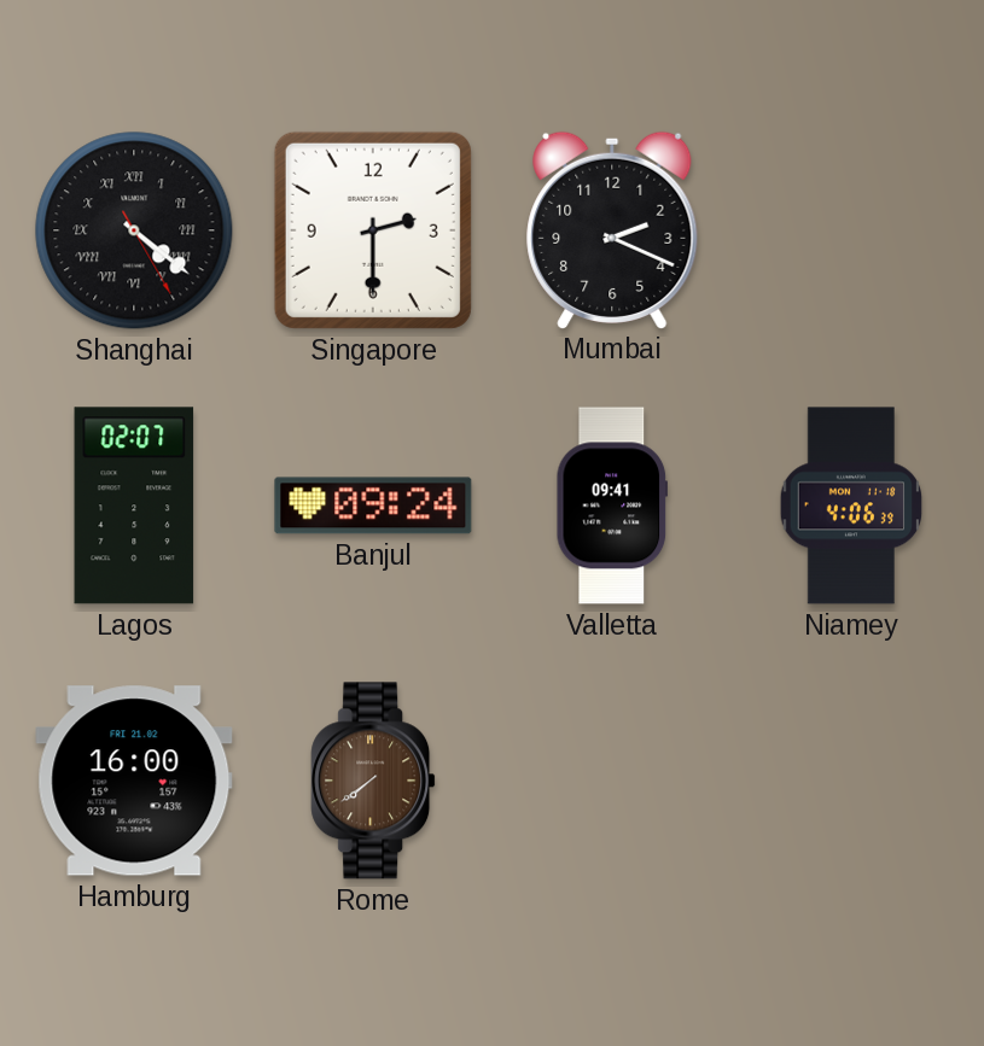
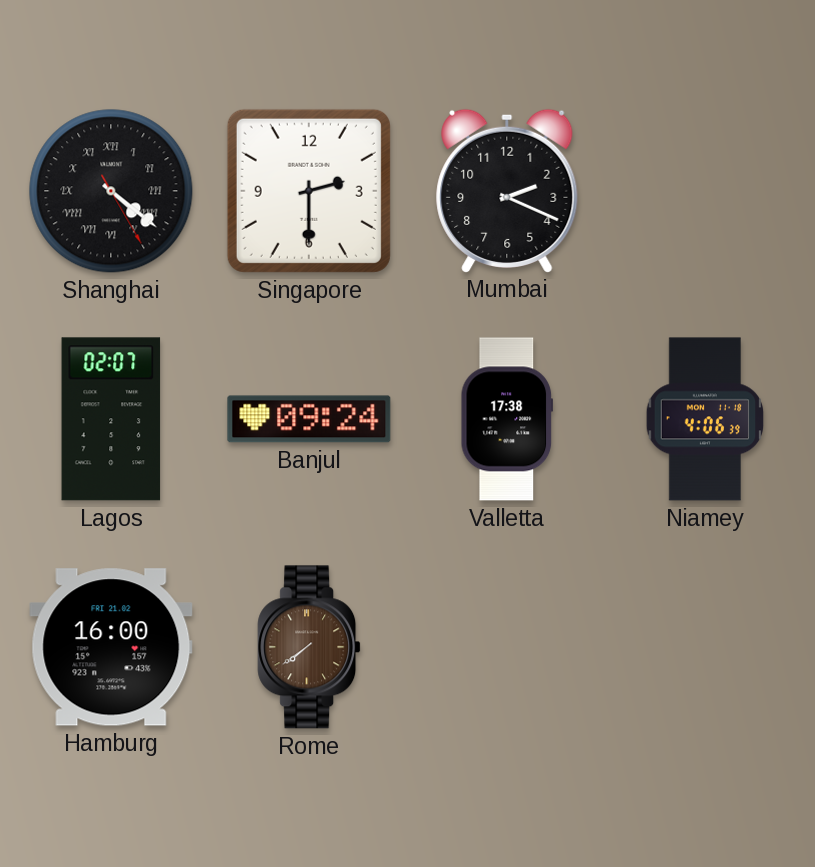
Valletta: 09:41 -> 17:38 (506, 419)
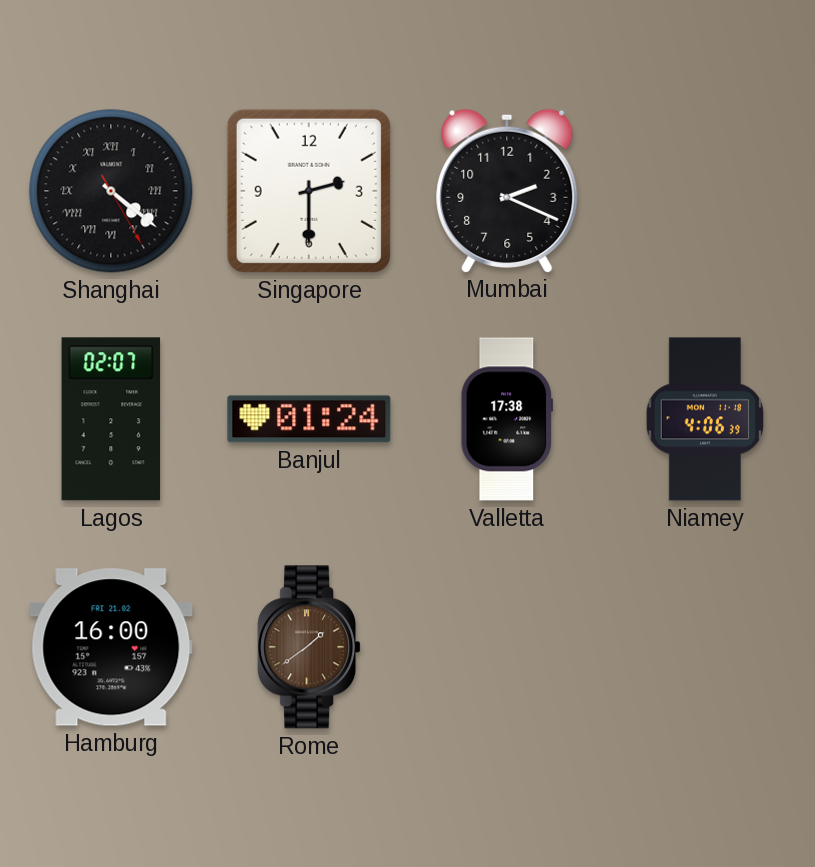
Banjul: 09:24 -> 01:24 (309, 419)
Rome: 7:39 -> 1:39 (309, 647)
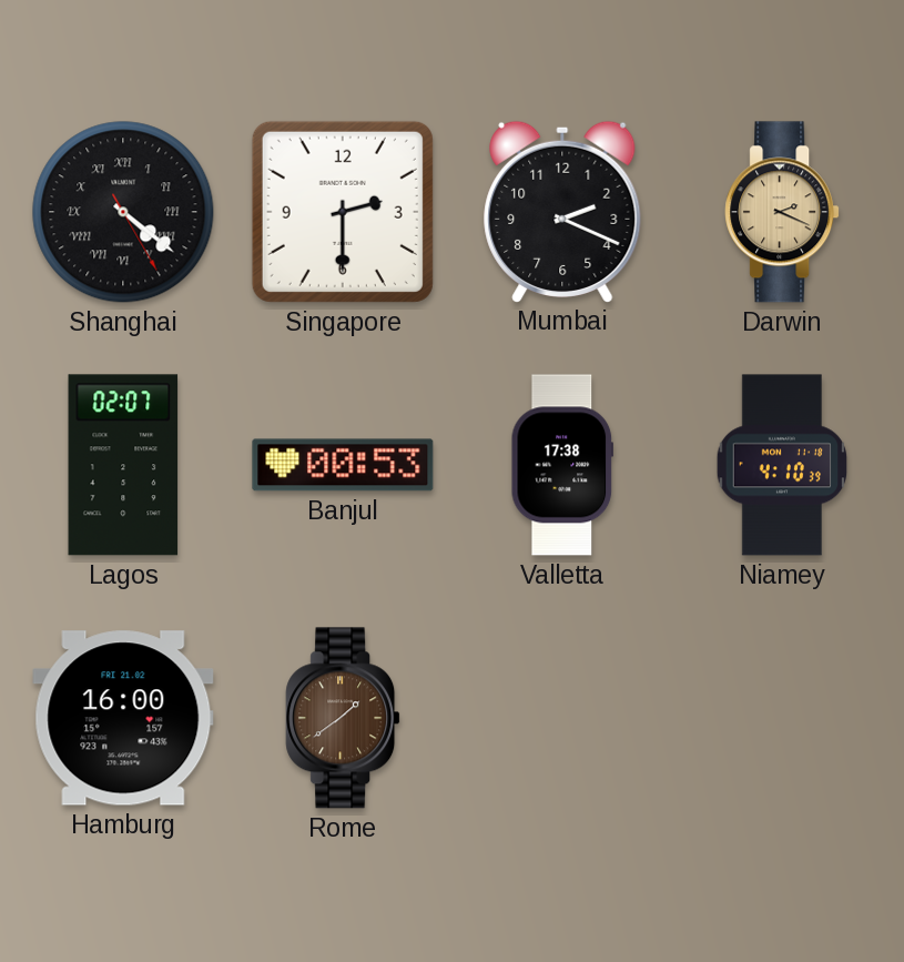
Darwin: none -> 2:19 (782, 212)
Banjul: 01:24 -> 00:53 (343, 465)
Niamey: 4:06 -> 4:10 (782, 465)
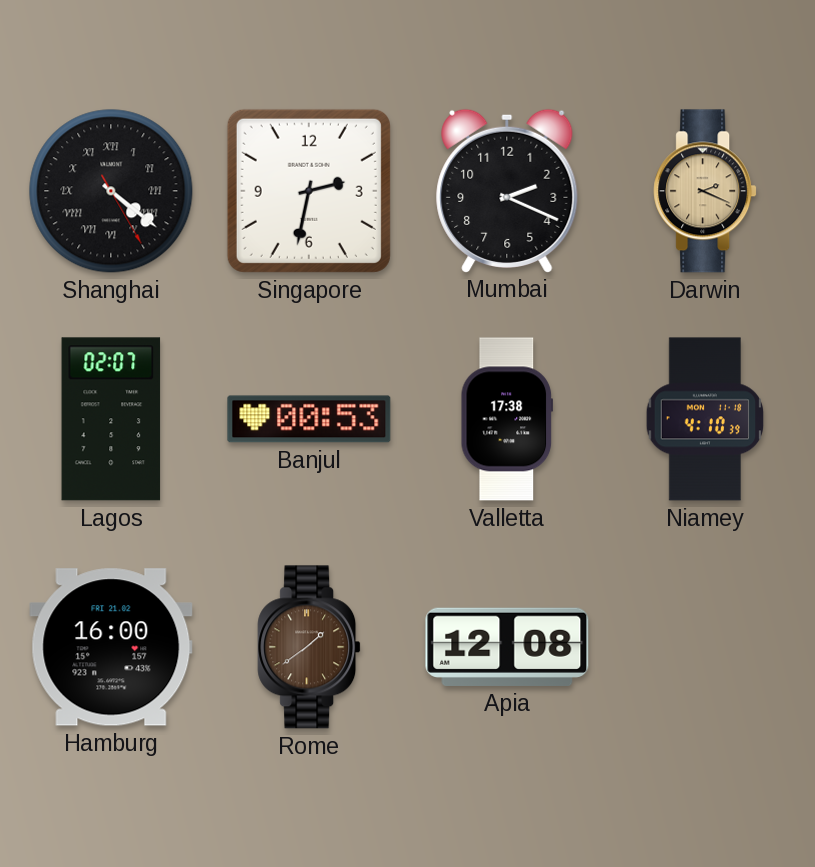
Singapore: 2:30 -> 2:32 (309, 191)
Apia: none -> 12:08 (507, 647)
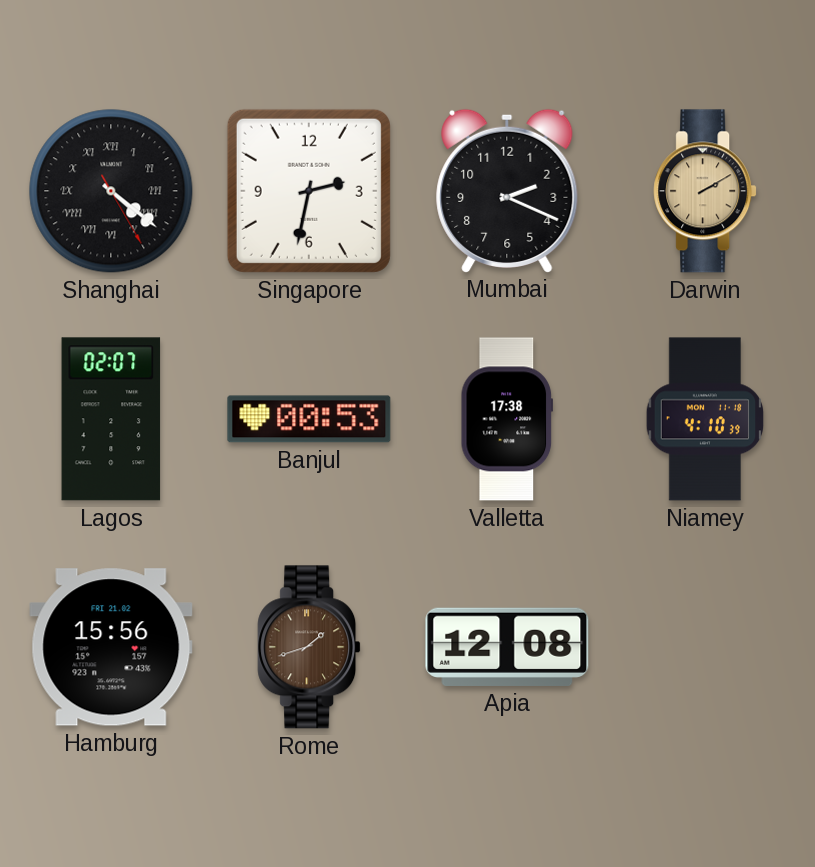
Darwin: 2:19 -> 2:10 (705, 191)
Hamburg: 16:00 -> 15:56 (111, 647)
Rome: 1:39 -> 1:42 (309, 647)
